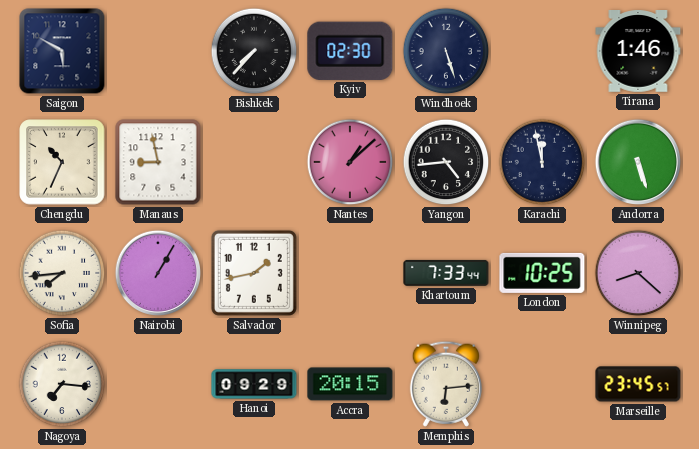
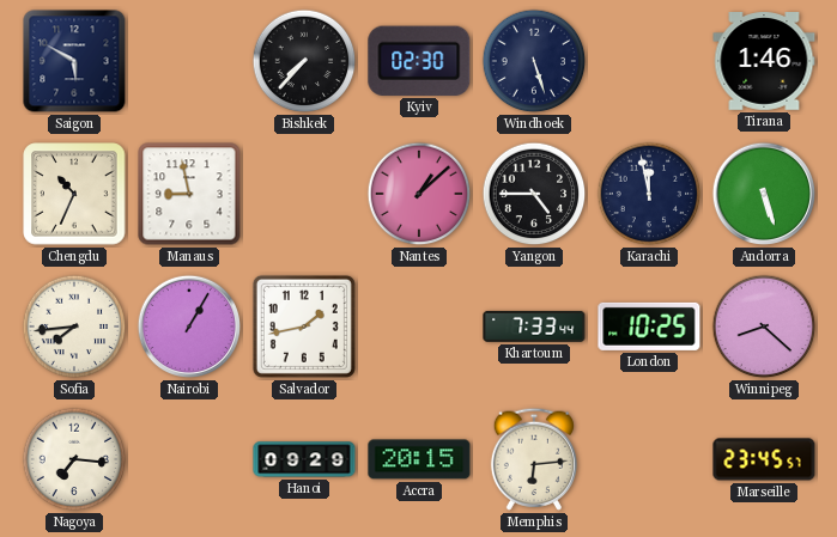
Yangon: 4:44 -> 4:45 (534, 194)
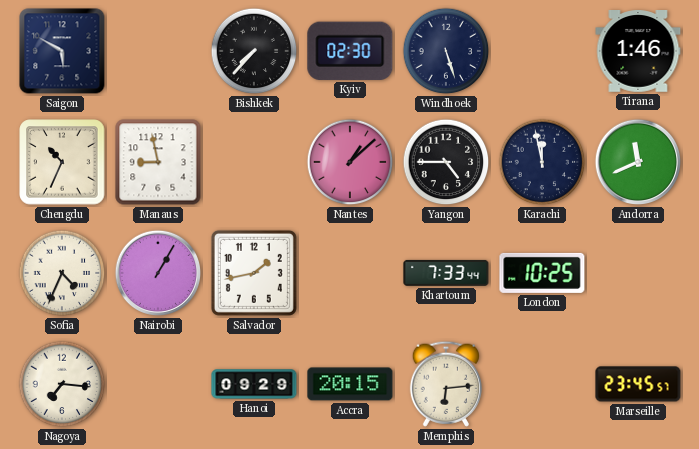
Andorra: 5:27 -> 11:41 (638, 162)
Sofia: 7:44 -> 4:34 (62, 273)
Winnipeg: 8:22 -> none (764, 327)
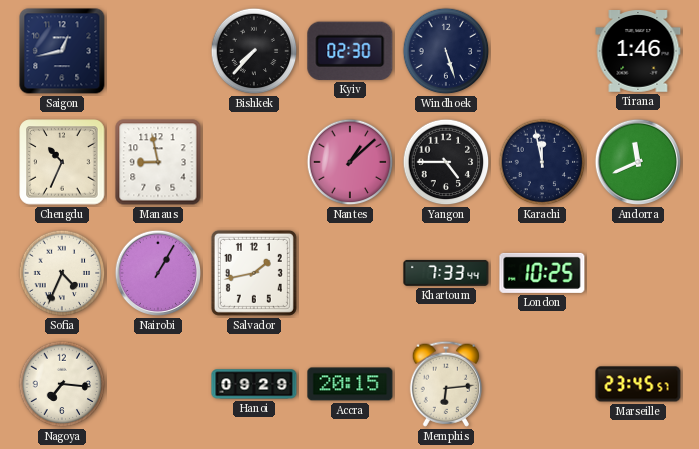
Saigon: 5:50 -> 12:43 (62, 51)
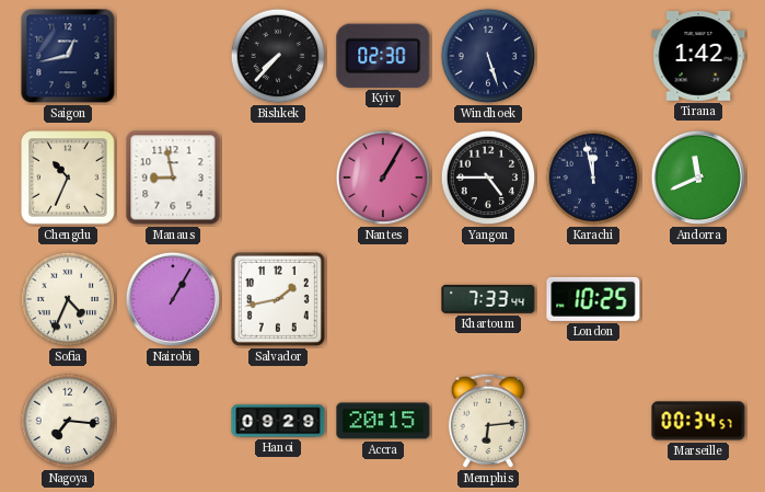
Tirana: 1:46 -> 1:42 (698, 57)
Nantes: 1:08 -> 1:05 (383, 178)
Marseille: 23:45 -> 00:34 (698, 421)
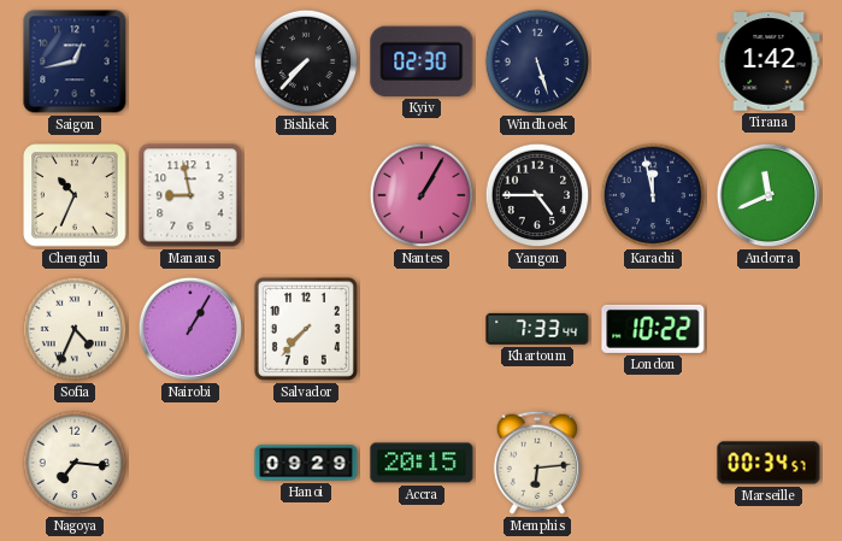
Salvador: 1:43 -> 7:37 (306, 329)
London: 10:25 -> 10:22 (653, 329)
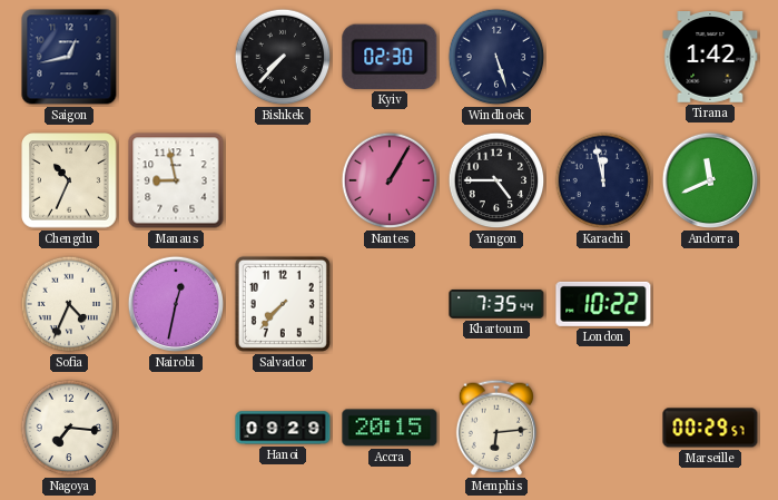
Nairobi: 1:05 -> 12:32 (176, 304)
Khartoum: 7:33 -> 7:35 (496, 304)
Marseille: 00:34 -> 00:29 (710, 428)
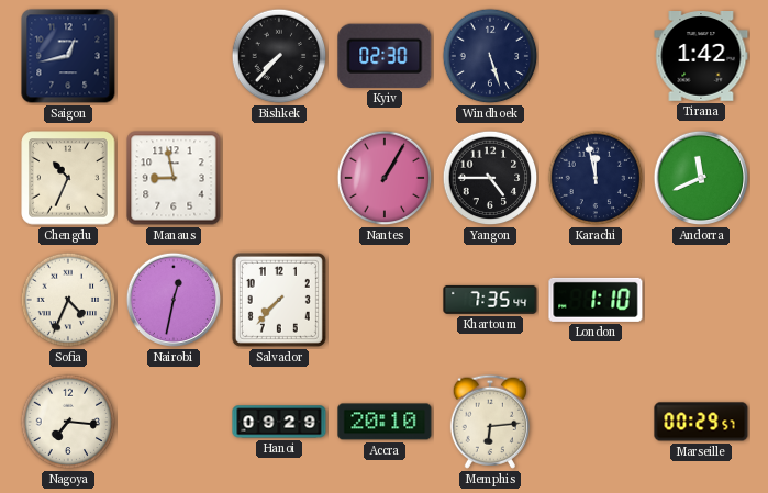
London: 10:22 -> 1:10 (596, 300)
Accra: 20:15 -> 20:10 (385, 422)
